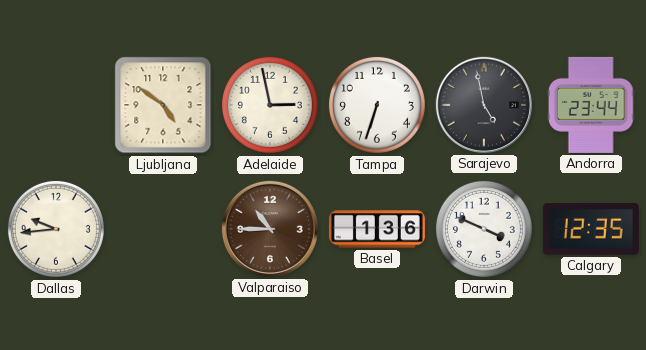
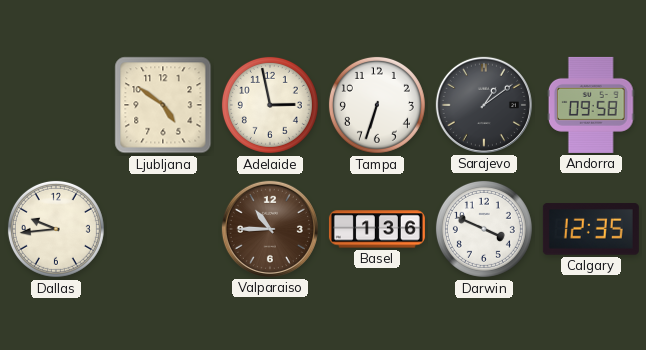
Sarajevo: 4:58 -> 1:09 (484, 105)
Andorra: 23:44 -> 09:58 (591, 105)
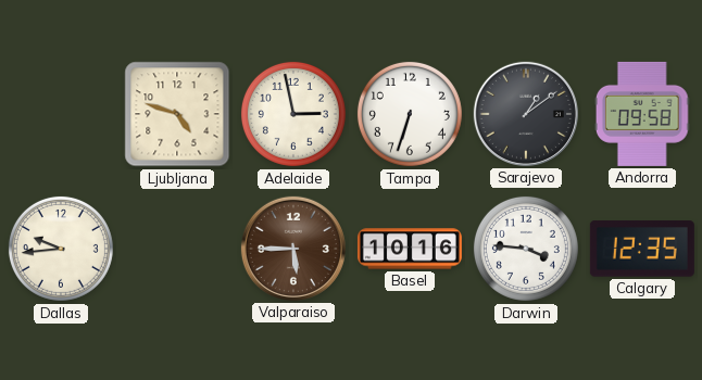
Ljubljana: 4:51 -> 4:48 (177, 114)
Valparaiso: 10:45 -> 5:45 (293, 249)
Basel: 1:36 -> 10:16 (410, 249)
Darwin: 3:49 -> 3:46 (526, 249)
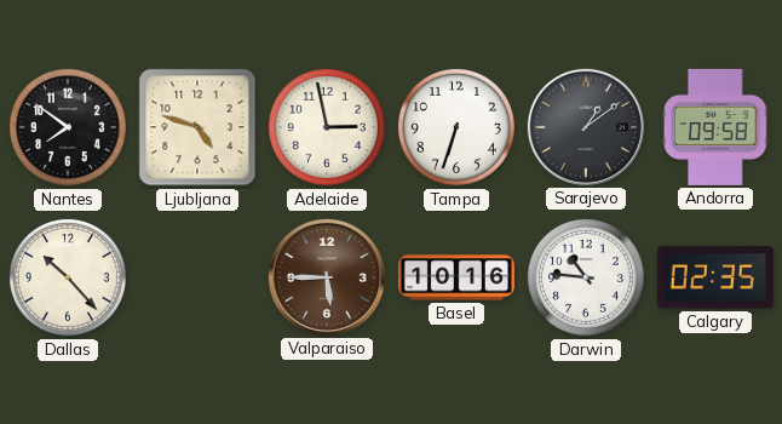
Nantes: none -> 7:51 (68, 127)
Dallas: 9:44 -> 10:23 (68, 277)
Darwin: 3:46 -> 10:46 (586, 277)
Calgary: 12:35 -> 02:35 (715, 277)
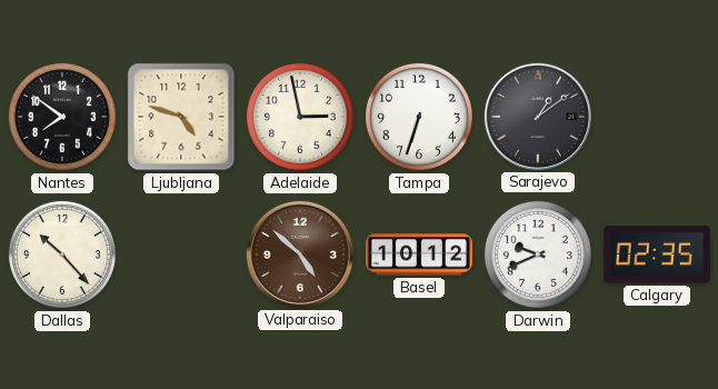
Andorra: 09:58 -> none (715, 127)
Valparaiso: 5:45 -> 4:52 (300, 255)
Basel: 10:16 -> 10:12 (419, 255)
Darwin: 10:46 -> 9:41 (538, 255)
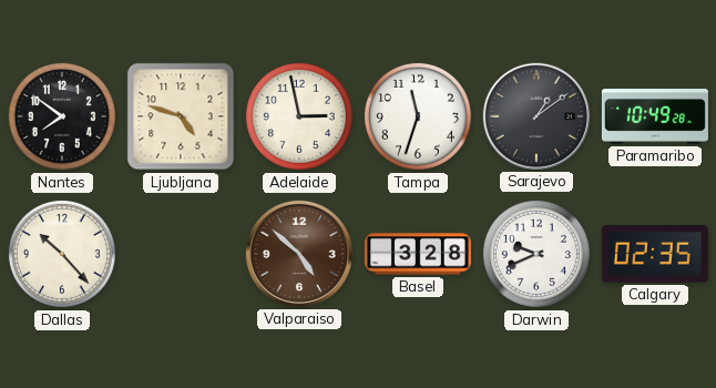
Tampa: 6:33 -> 11:33 (418, 116)
Paramaribo: none -> 10:49 (655, 116)
Basel: 10:12 -> 3:28 (418, 254)
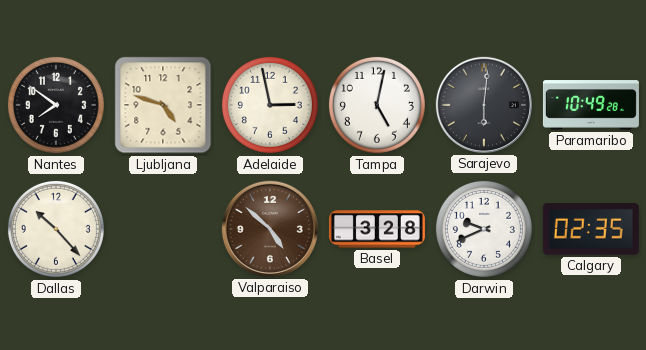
Tampa: 11:33 -> 5:02 (377, 105)
Sarajevo: 1:09 -> 6:01 (484, 105)
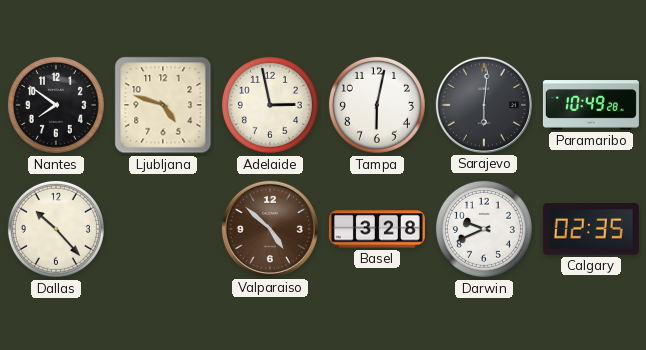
Tampa: 5:02 -> 6:02 (377, 105)
